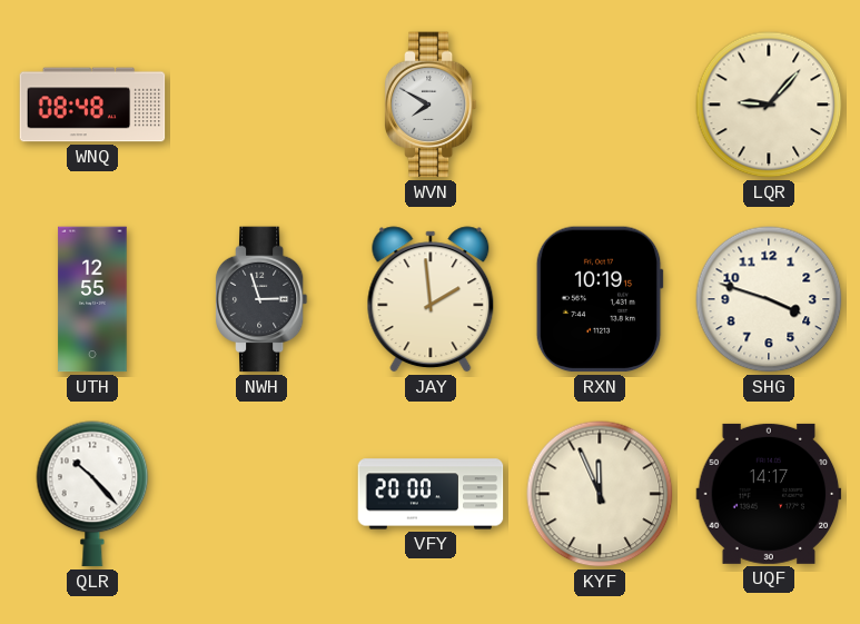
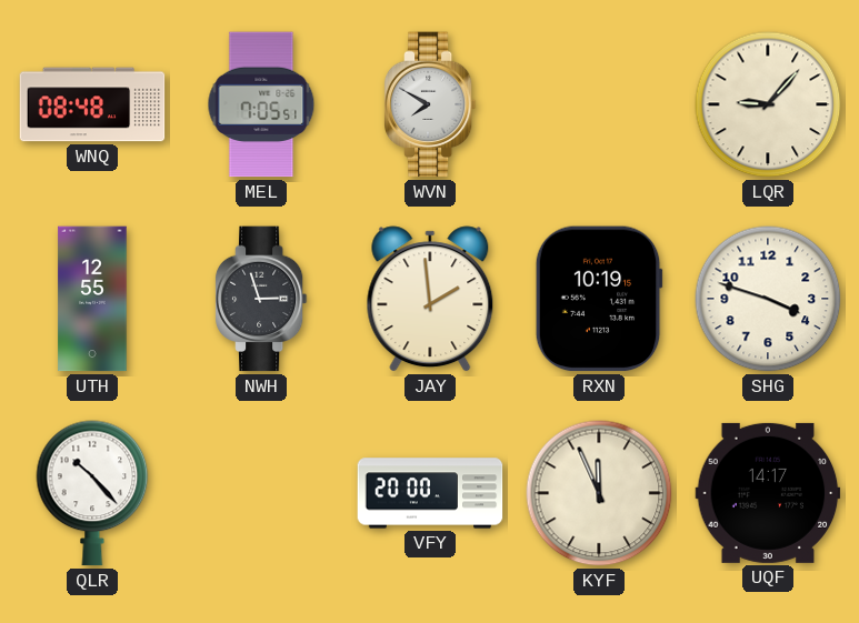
MEL: none -> 7:05 (261, 104)
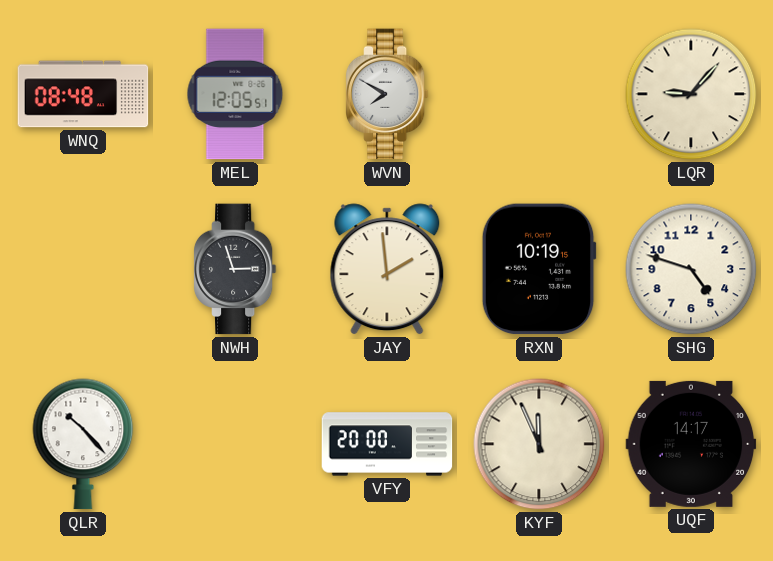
MEL: 7:05 -> 12:05 (235, 94)
UTH: 12:55 -> none (92, 299)
SHG: 3:48 -> 4:48 (691, 269)
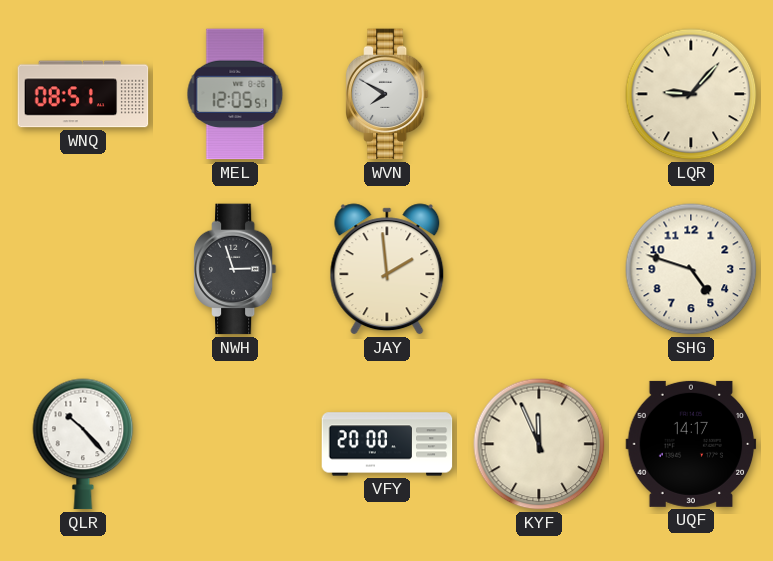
WNQ: 08:48 -> 08:51 (83, 94)
RXN: 10:19 -> none (539, 269)
